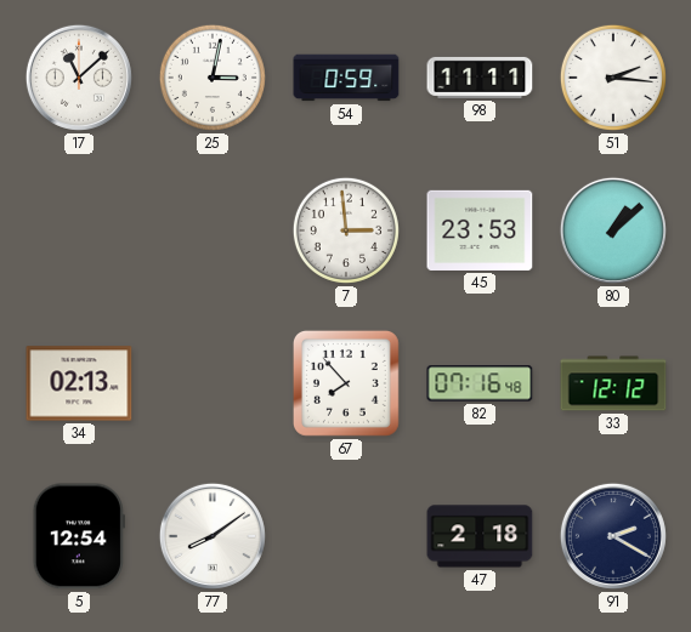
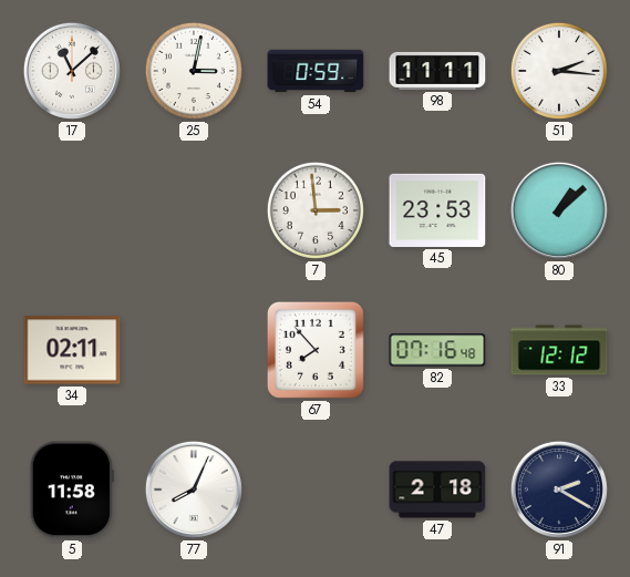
34: 02:13 -> 02:11 (72, 350)
5: 12:54 -> 11:58 (72, 490)
77: 8:09 -> 8:04 (194, 490)
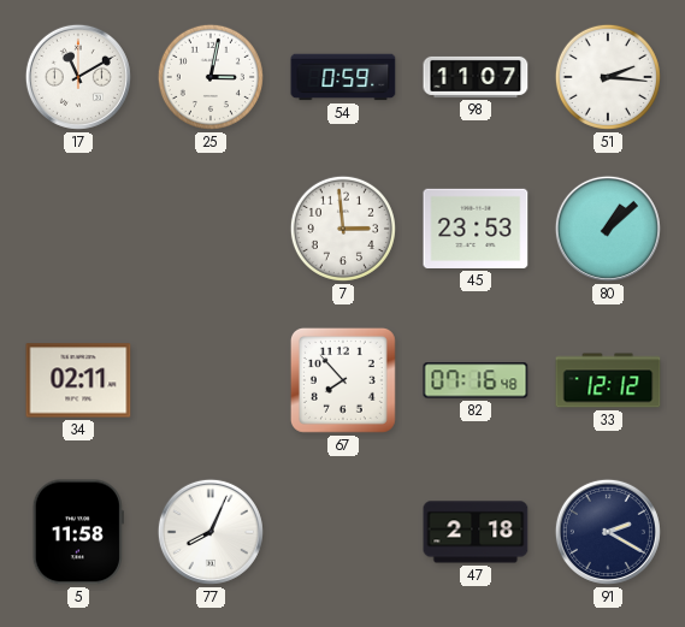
17: 11:08 -> 11:10 (78, 77)
98: 11:11 -> 11:07 (476, 77)
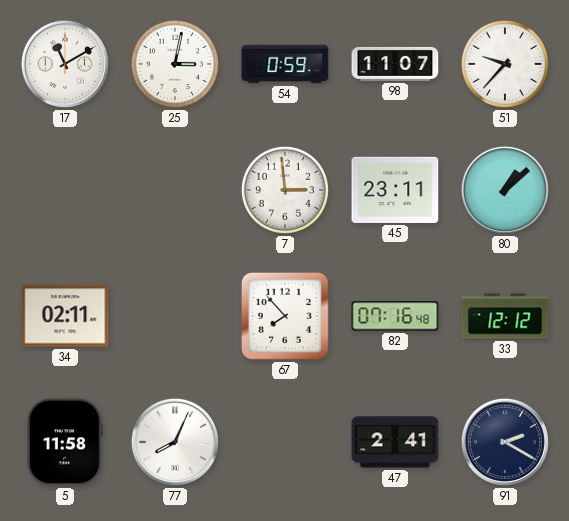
51: 2:16 -> 9:37 (505, 64)
45: 23:53 -> 23:11 (395, 190)
47: 2:18 -> 2:41 (395, 442)
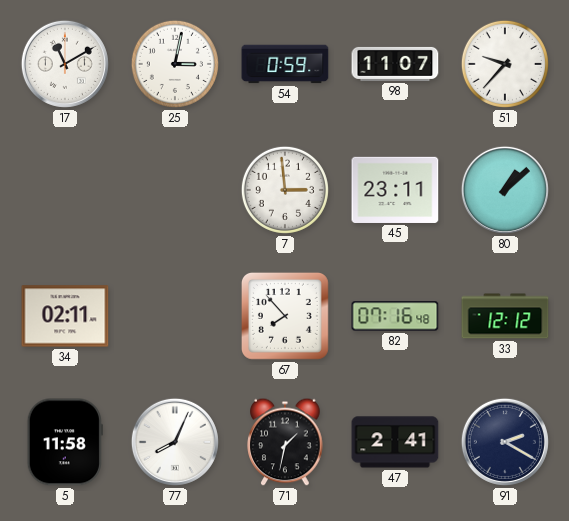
71: none -> 1:32 (285, 442)
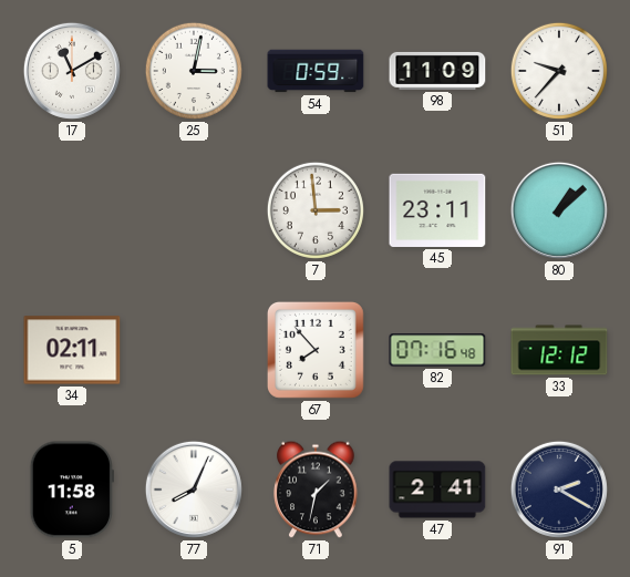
98: 11:07 -> 11:09 (437, 71)
